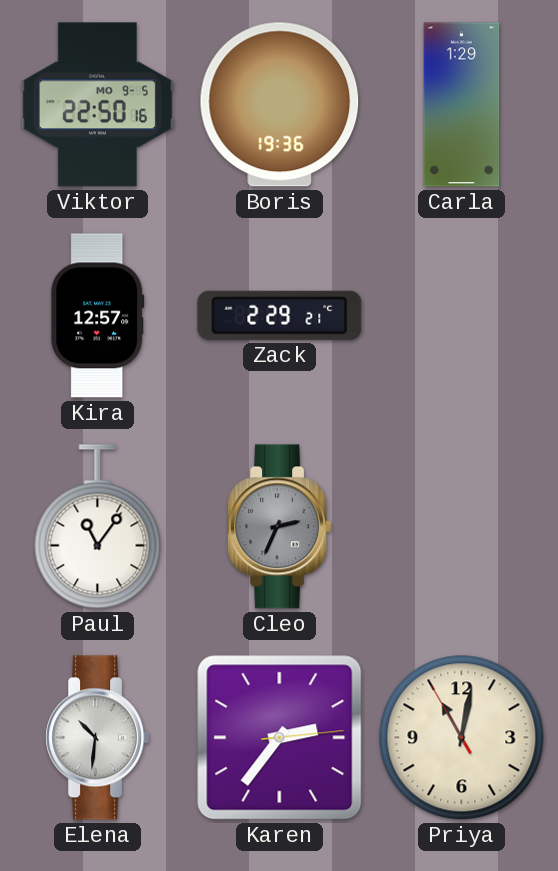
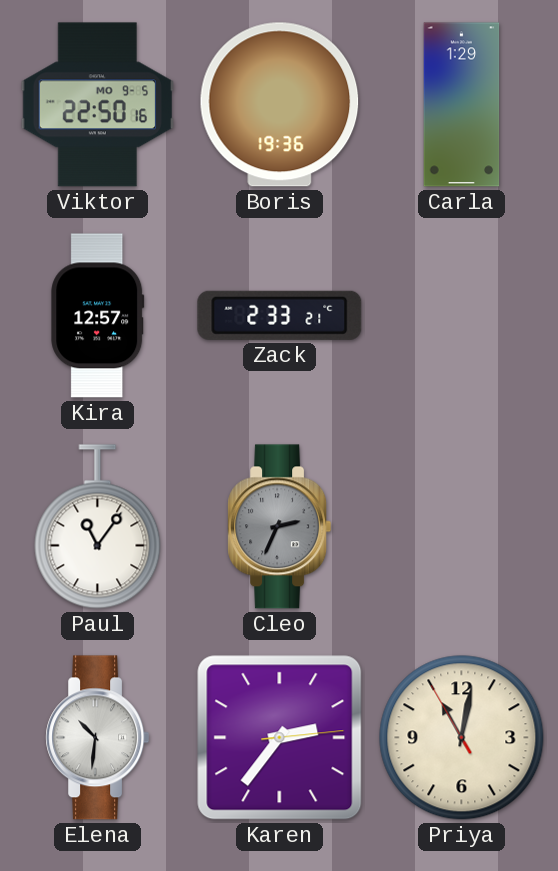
Zack: 2:29 -> 2:33 (280, 315)
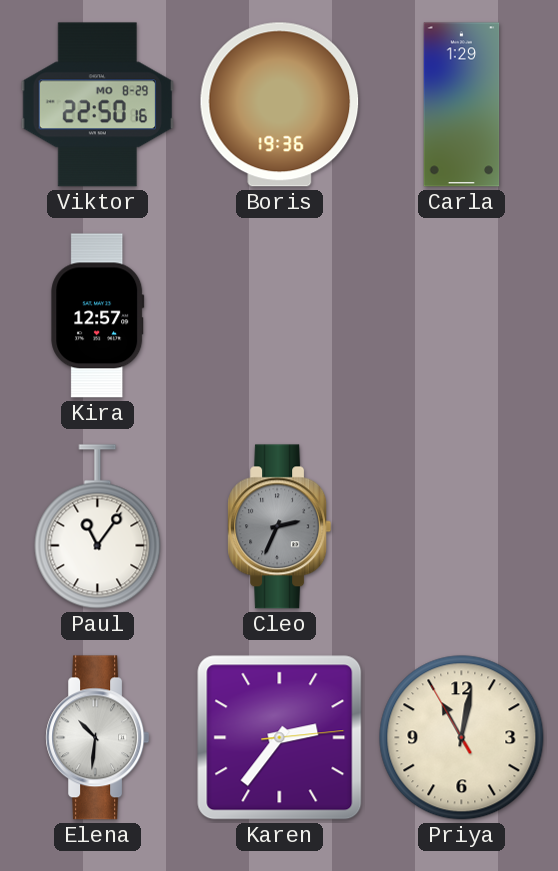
Viktor date: MO 9-5 -> MO 8-29 (98, 105)
Zack: 2:33 -> none (280, 315)
